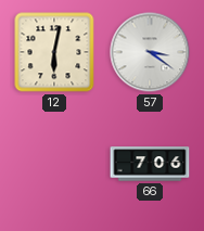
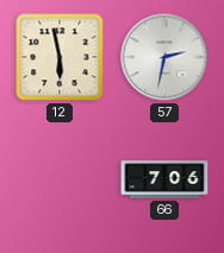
12: 6:02 -> 5:58 (60, 57)
57: 3:21 -> 2:32 (164, 57)
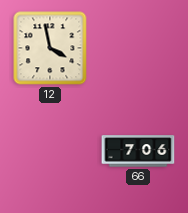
12: 5:58 -> 3:58 (50, 48)
57: 2:32 -> none (164, 57)
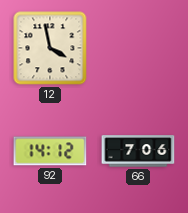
92: none -> 14:12 (50, 151)
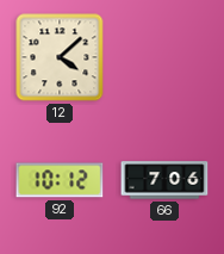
12: 3:58 -> 4:08 (60, 57)
92: 14:12 -> 10:12 (60, 180)
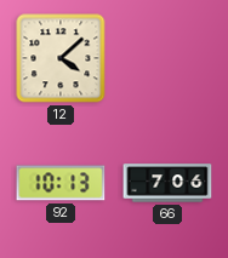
92: 10:12 -> 10:13 (61, 183)
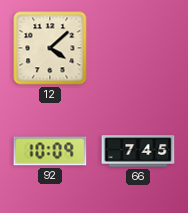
92: 10:13 -> 10:09 (50, 151)
66: 7:06 -> 7:45 (138, 151)
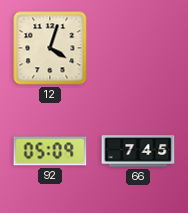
12: 4:08 -> 4:03 (50, 48)
92: 10:09 -> 05:09 (50, 151)
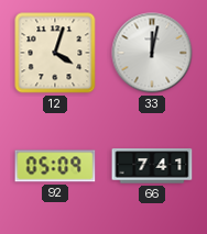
33: none -> 12:02 (152, 53)
66: 7:45 -> 7:41 (152, 166)
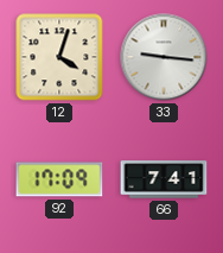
33: 12:02 -> 9:16 (164, 57)
92: 05:09 -> 17:09 (59, 179)
